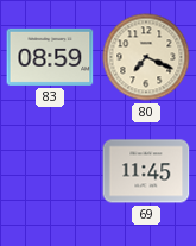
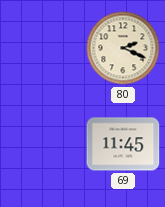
83: 08:59 -> none (50, 57)
80: 7:19 -> 2:19 (123, 48)
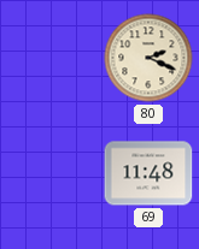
69: 11:45 -> 11:48 (148, 173)
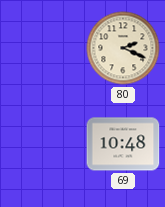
69: 11:48 -> 10:48 (123, 144)
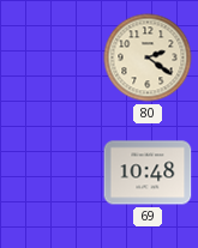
80: 2:19 -> 2:21 (148, 58)
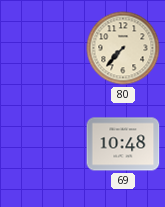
80: 2:21 -> 7:37 (123, 48)
